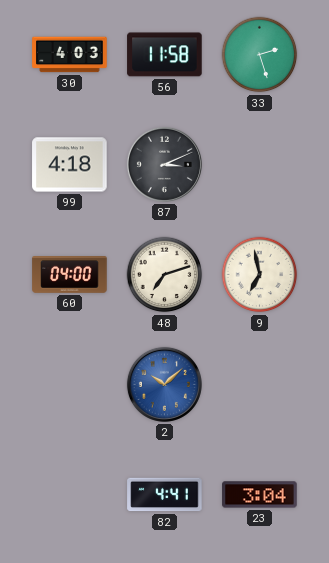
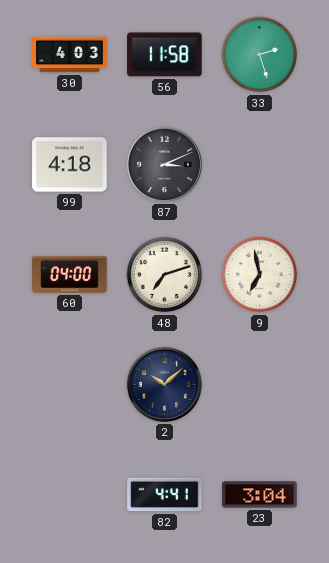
2 dial: blue -> navy (164, 384)
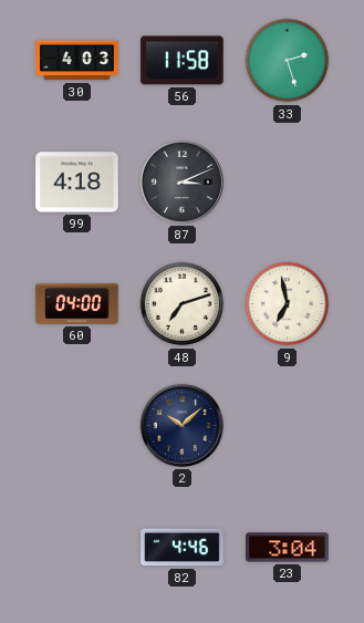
82: 4:41 -> 4:46 (183, 548)
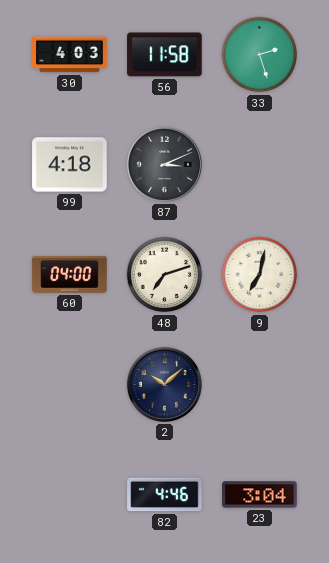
9: 6:58 -> 7:02 (260, 275)
